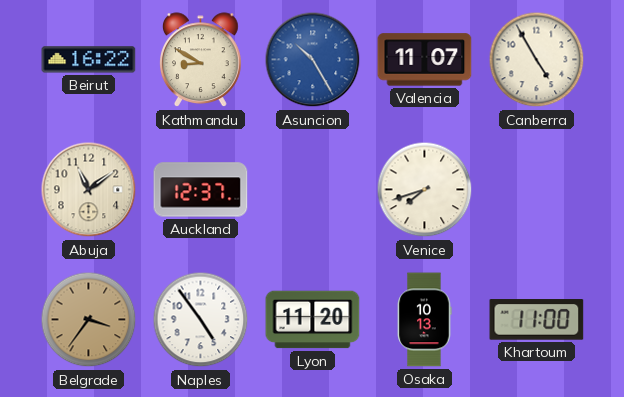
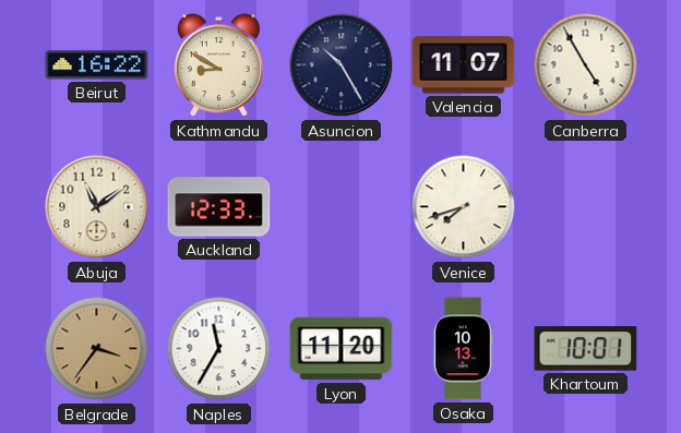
Asuncion dial: blue -> navy (342, 65)
Auckland: 12:37 -> 12:33 (219, 207)
Naples: 4:54 -> 11:35 (219, 349)
Khartoum: 11:00 -> 10:01 (586, 349)
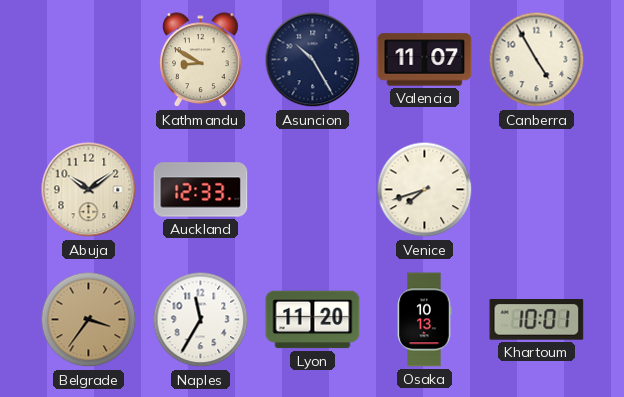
Beirut: 16:22 -> none (97, 65)
Abuja: 11:09 -> 10:09 (89, 190)
